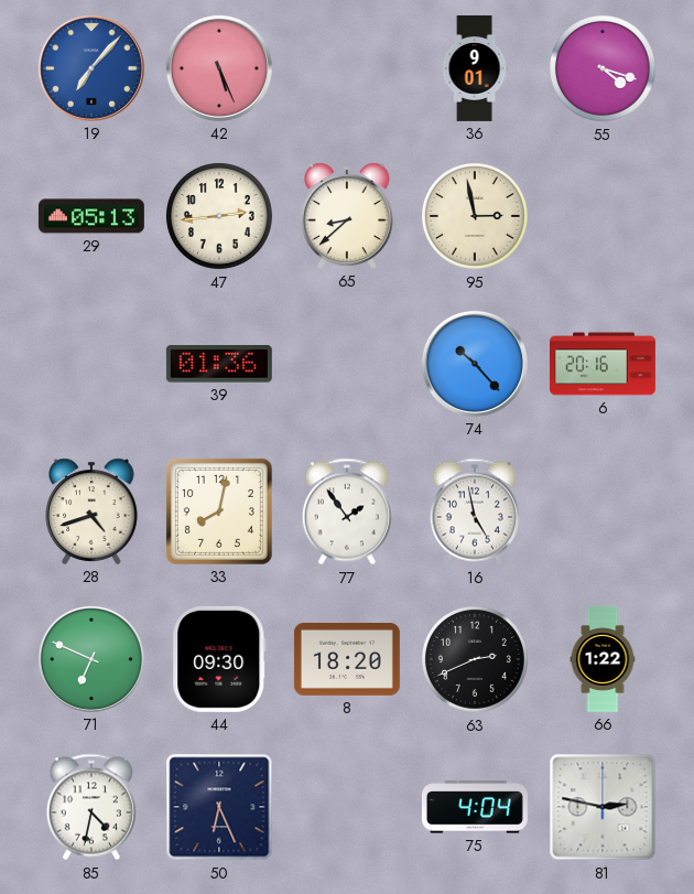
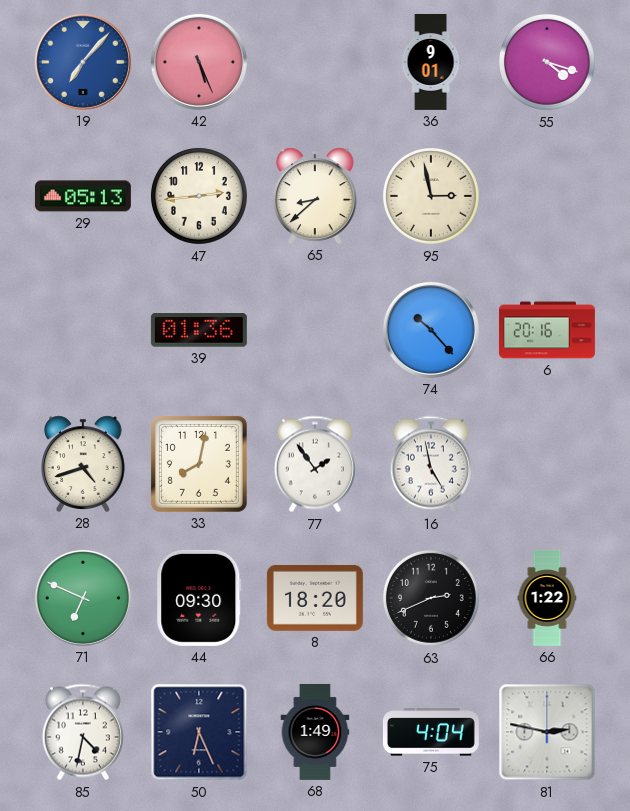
68: none -> 1:49 (315, 732)
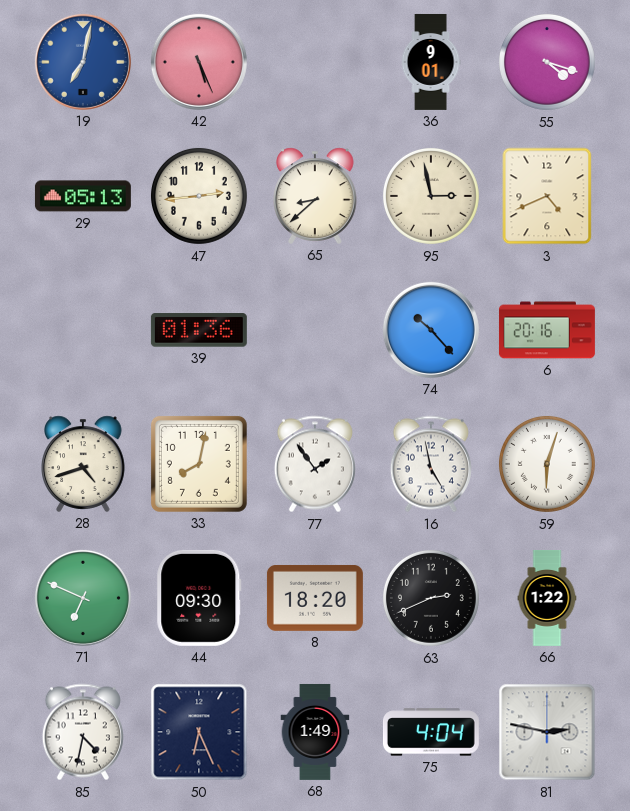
19: 7:07 -> 7:02 (83, 62)
3: none -> 4:41 (547, 196)
59: none -> 6:03 (547, 464)
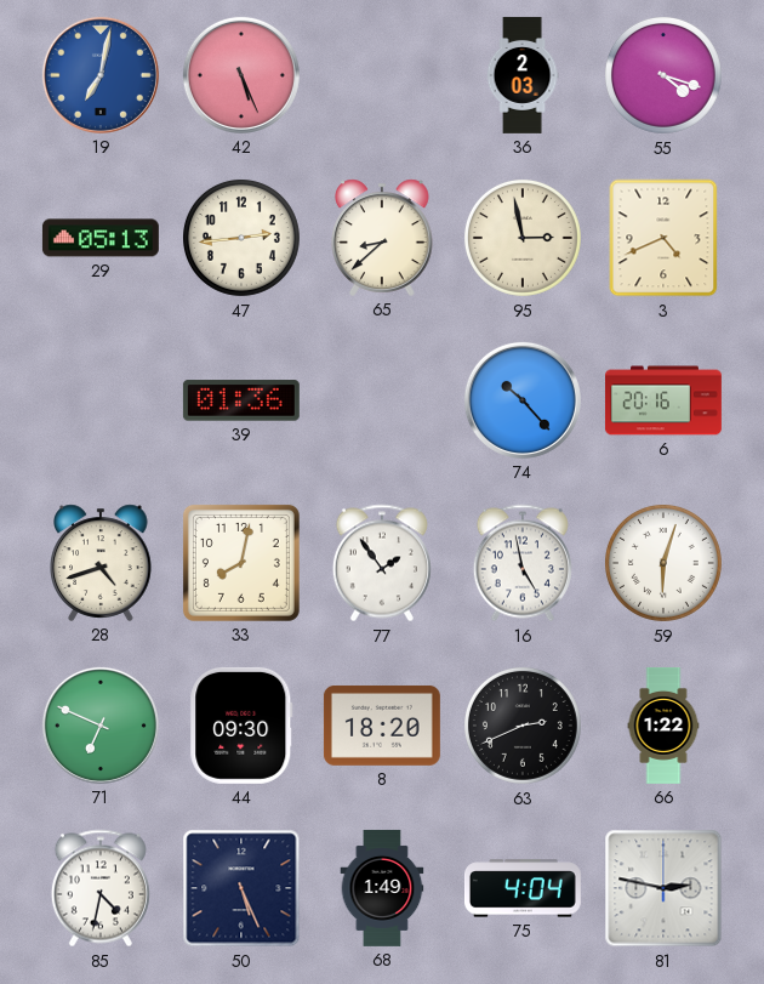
36: 9:01 -> 2:03 (523, 75)
50: 6:26 -> 5:26 (241, 888)
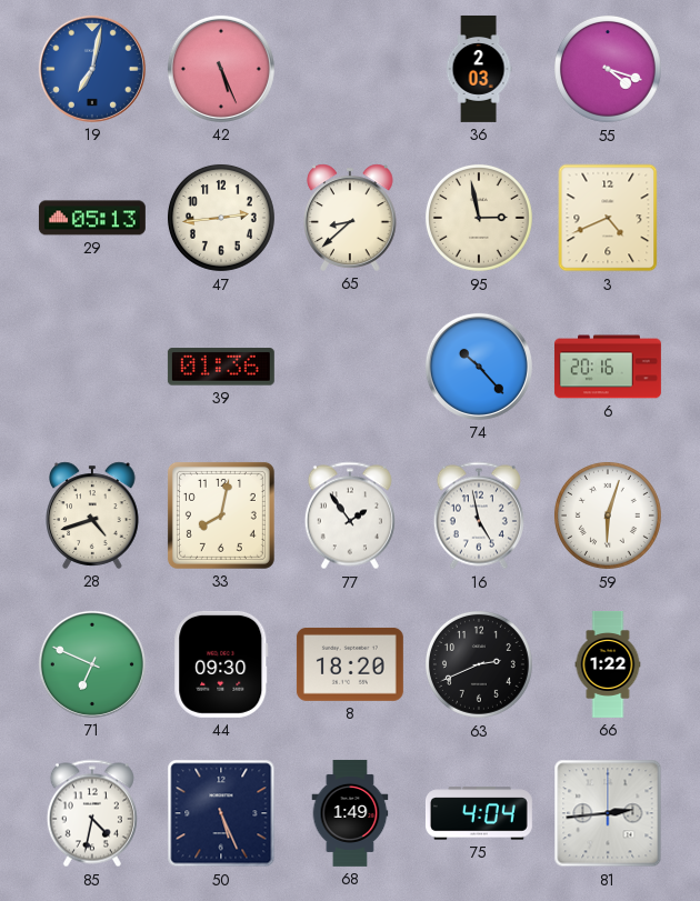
81: 2:47 -> 2:44 (608, 813)
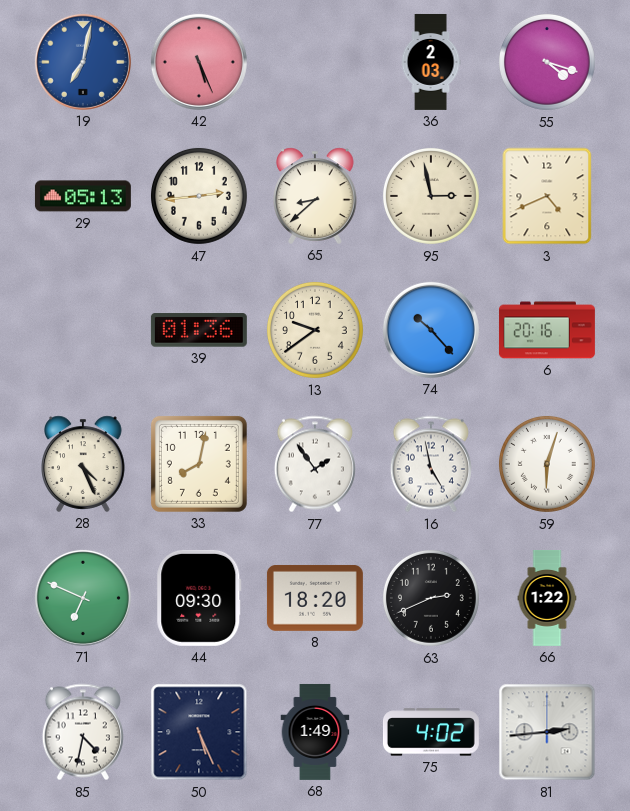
13: none -> 9:39 (315, 330)
28: 4:42 -> 4:26 (83, 464)
75: 4:04 -> 4:02 (431, 732)
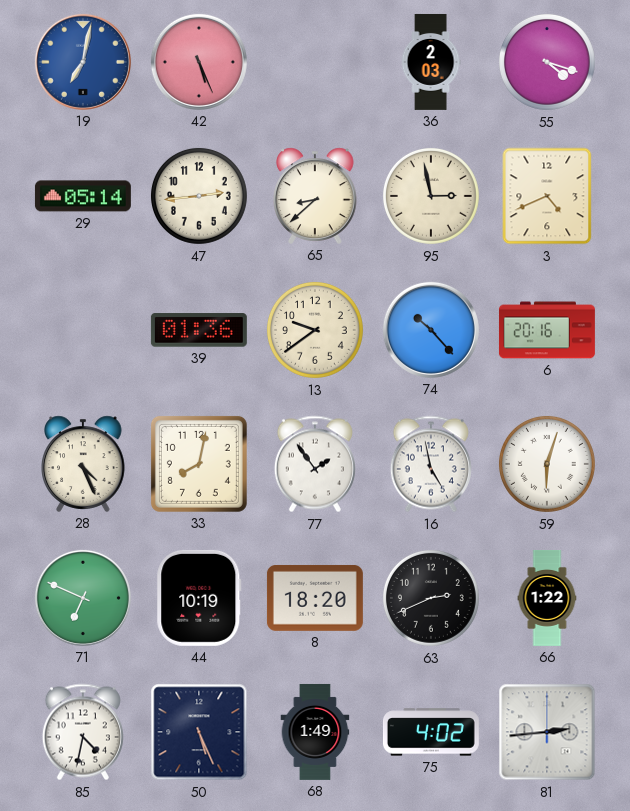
29: 05:13 -> 05:14 (83, 196)
44: 09:30 -> 10:19 (199, 598)
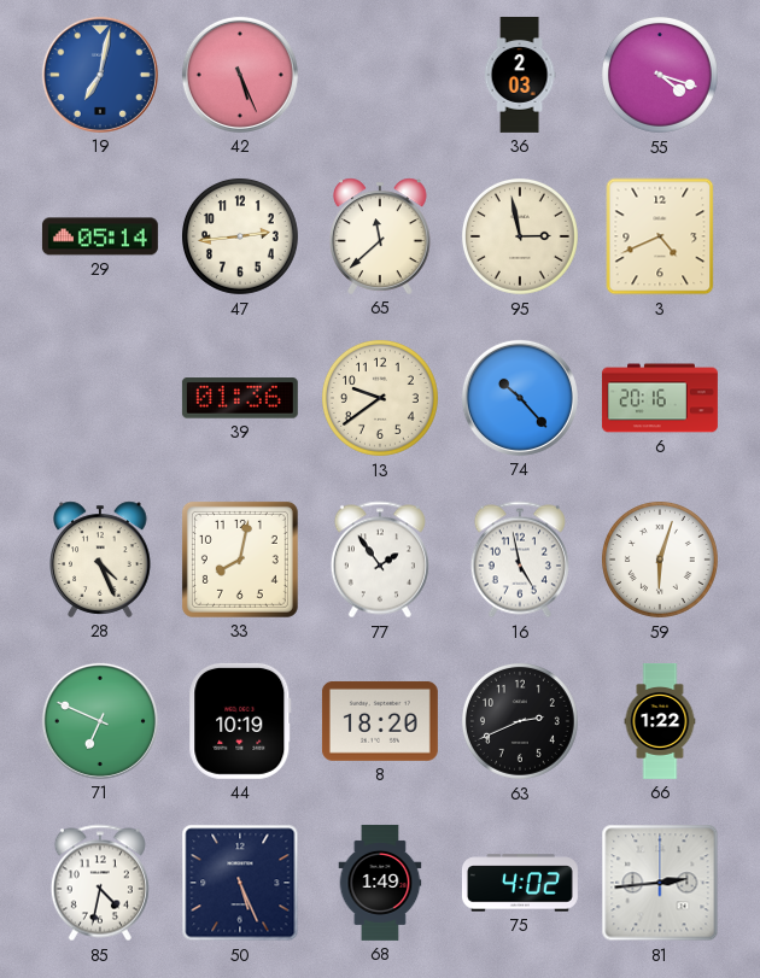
65: 8:38 -> 11:38 (380, 236)
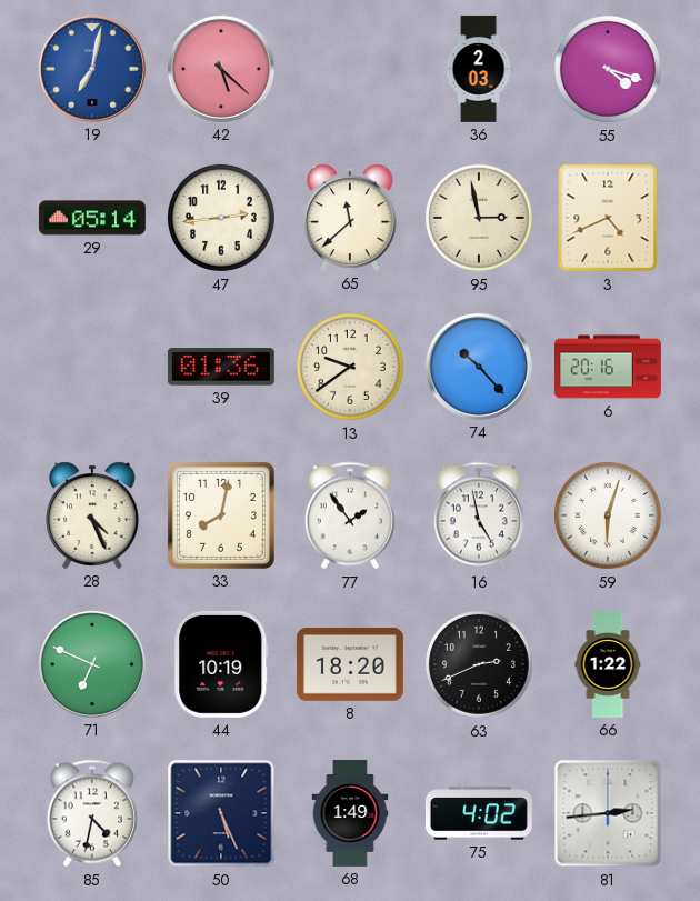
42: 5:26 -> 5:22 (221, 69)
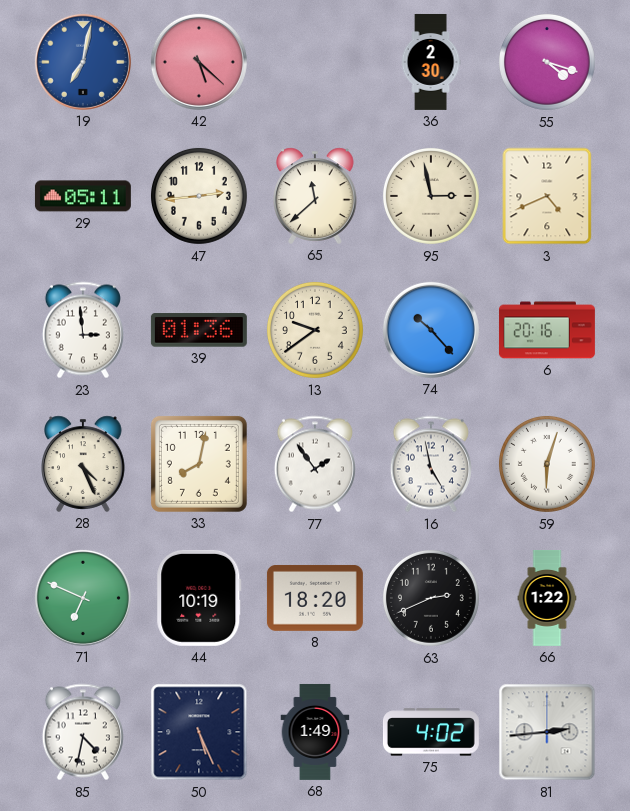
36: 2:03 -> 2:30 (431, 62)
29: 05:14 -> 05:11 (83, 196)
23: none -> 2:59 (83, 330)
